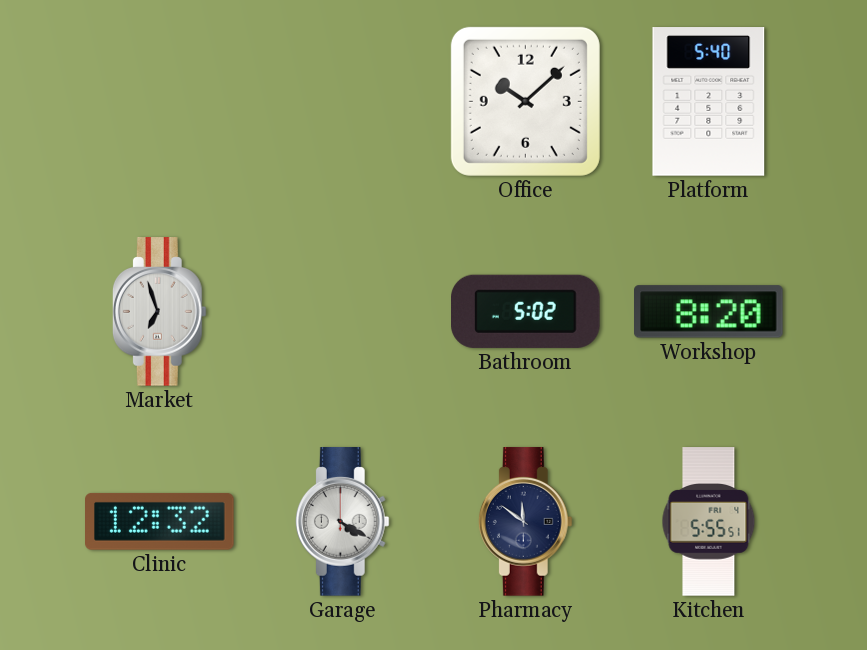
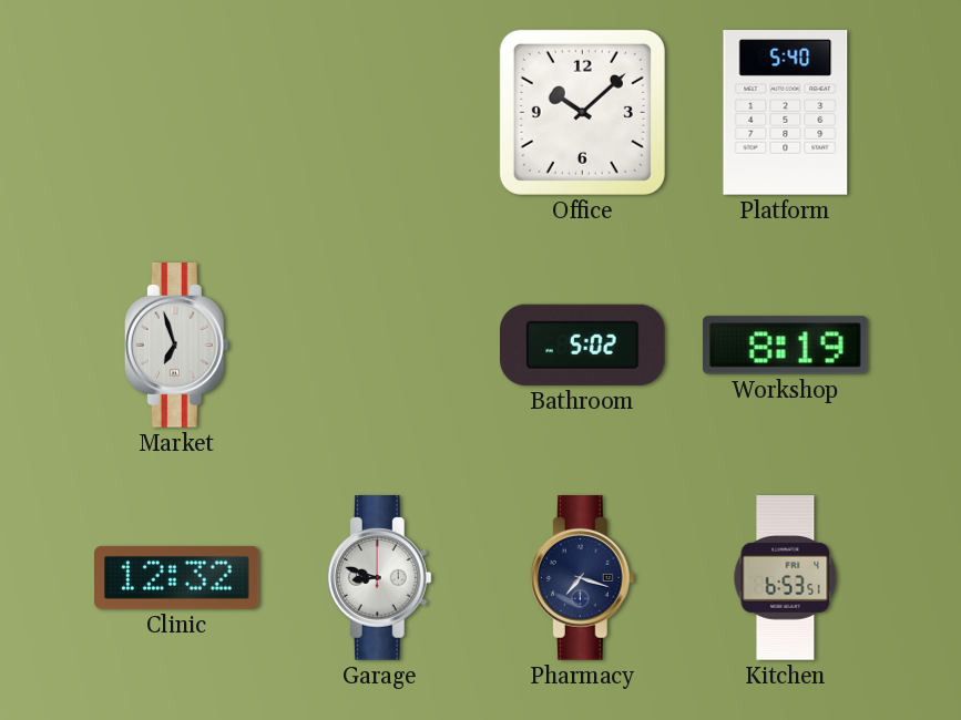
Workshop: 8:20 -> 8:19 (786, 346)
Garage: 4:20 -> 8:48 (379, 578)
Pharmacy: 11:51 -> 7:18 (582, 578)
Kitchen: 5:55 -> 6:53 (786, 578)
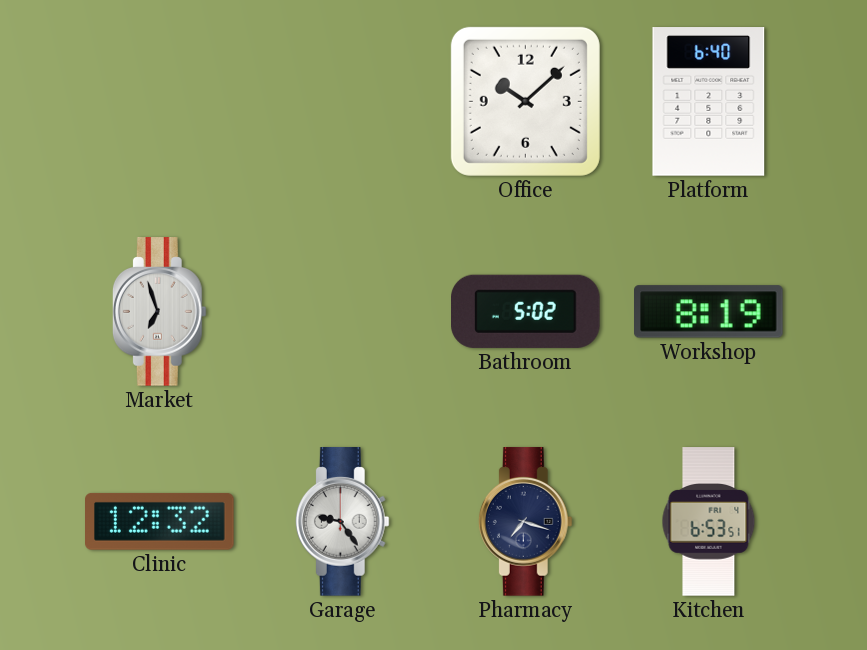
Platform: 5:40 -> 6:40 (709, 102)
Garage: 8:48 -> 9:24 (342, 522)
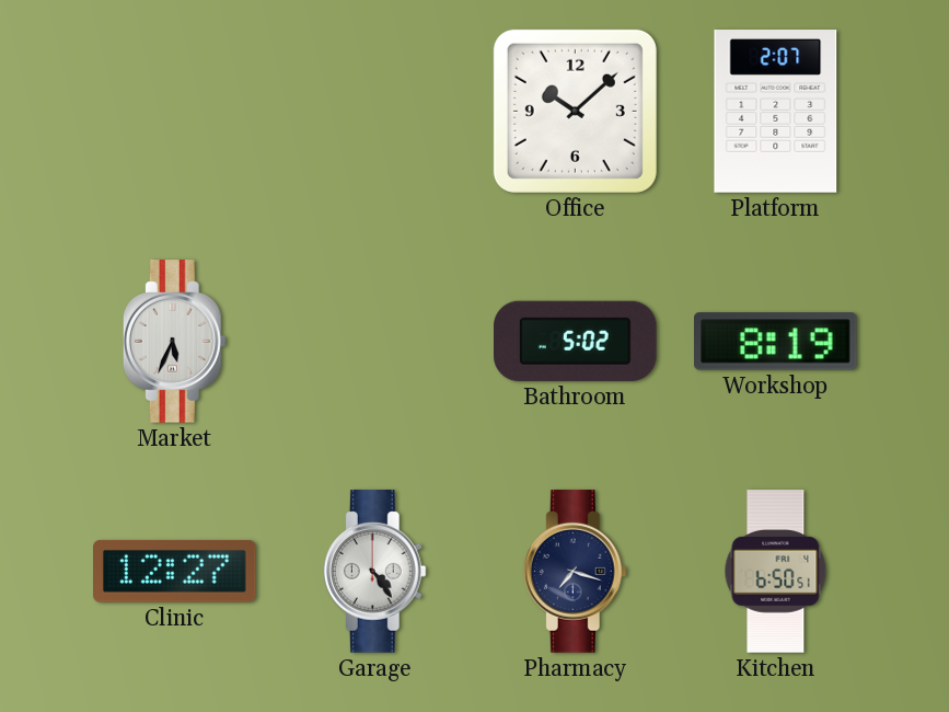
Platform: 6:40 -> 2:07 (776, 112)
Market: 6:57 -> 5:34 (174, 342)
Clinic: 12:32 -> 12:27 (175, 571)
Garage: 9:24 -> 4:24 (374, 572)
Kitchen: 6:53 -> 6:50 (776, 572)
